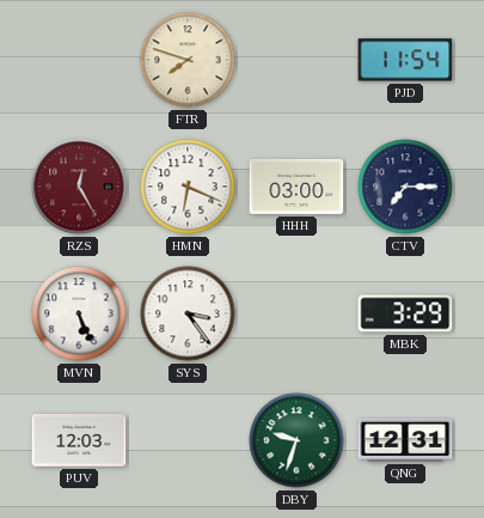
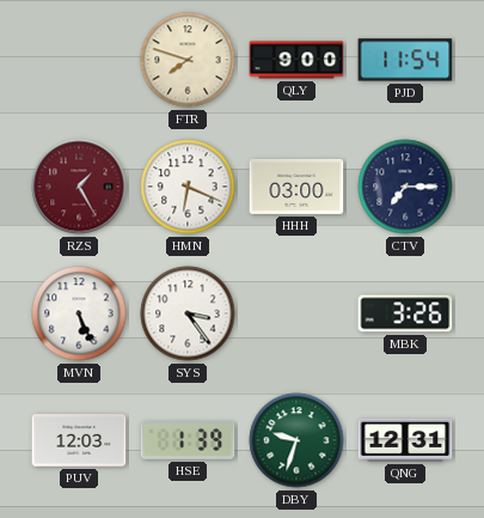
QLY: none -> 9:00 (296, 60)
RZS: 12:25 -> 1:25 (79, 187)
MBK: 3:29 -> 3:26 (405, 313)
HSE: none -> 1:39 (188, 441)
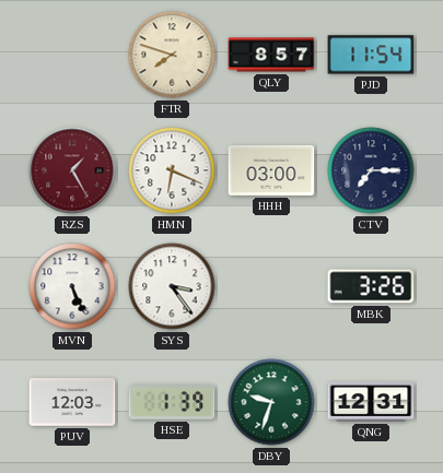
QLY: 9:00 -> 8:57 (271, 55)
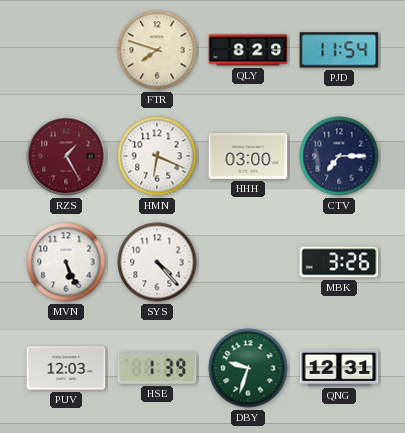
QLY: 8:57 -> 8:29 (248, 50)
SYS: 3:24 -> 4:23 (157, 262)
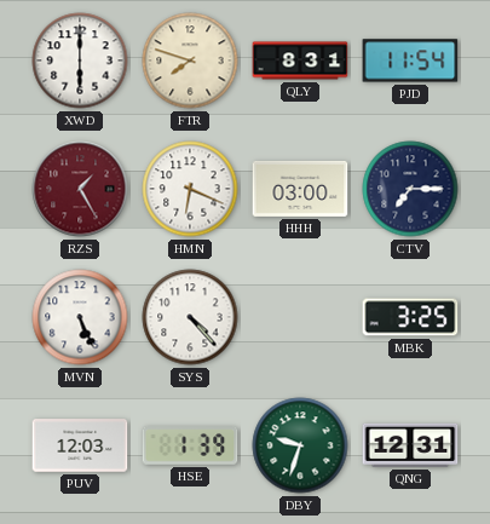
XWD: none -> 6:00 (80, 61)
QLY: 8:29 -> 8:31 (300, 61)
MBK: 3:26 -> 3:25 (410, 317)
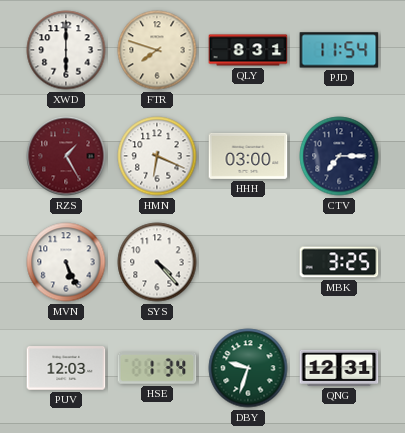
HSE: 1:39 -> 1:34 (157, 369)
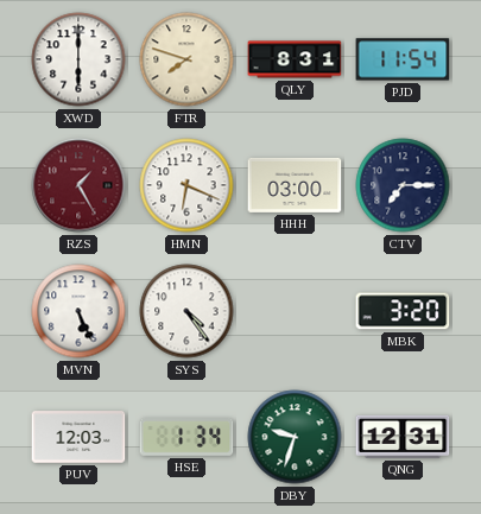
SYS: 4:23 -> 4:24 (186, 311)
MBK: 3:25 -> 3:20 (403, 311)
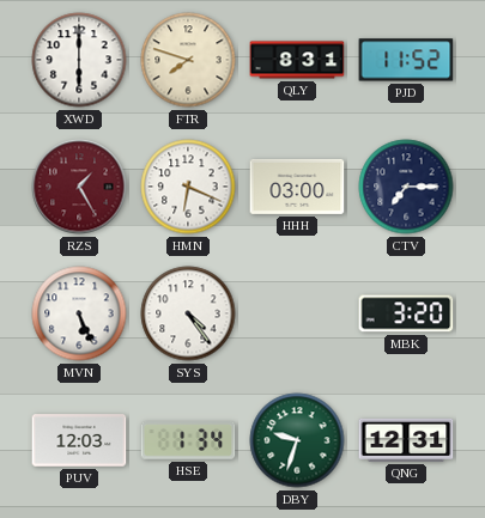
PJD: 11:54 -> 11:52 (406, 60)
